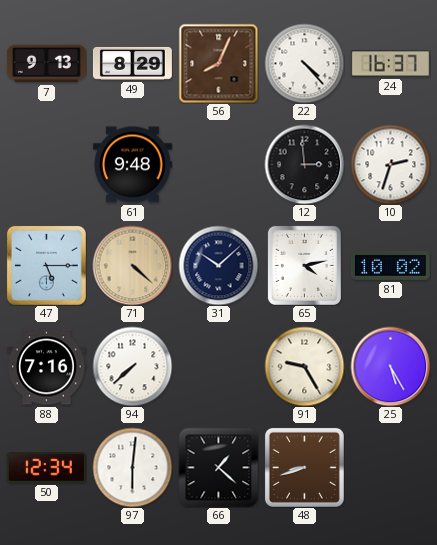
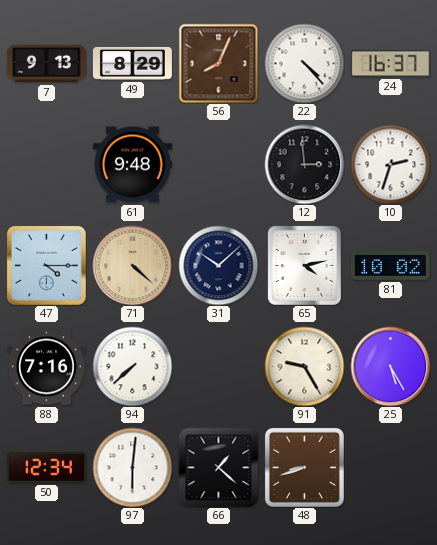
47: 5:15 -> 4:15 (46, 265)
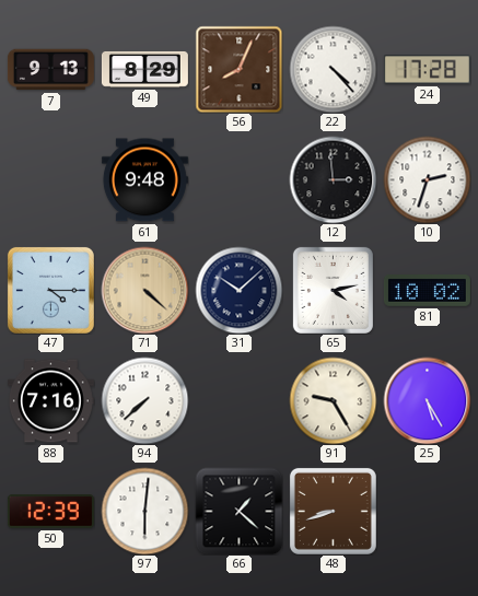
24: 16:37 -> 17:28 (427, 70)
50: 12:34 -> 12:39 (50, 512)
